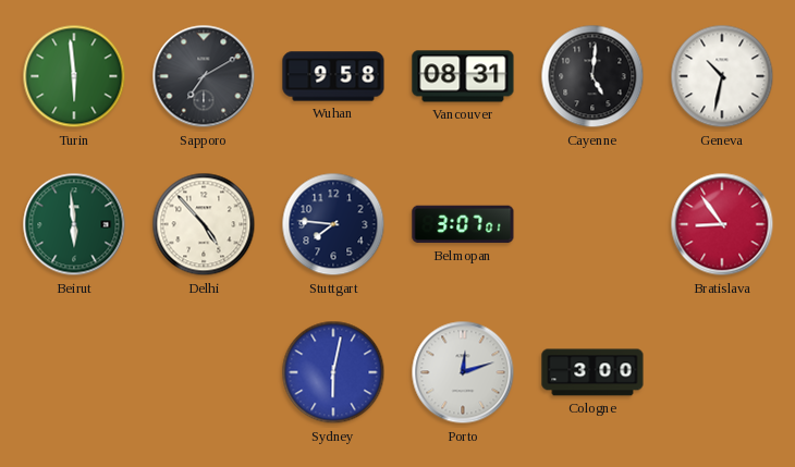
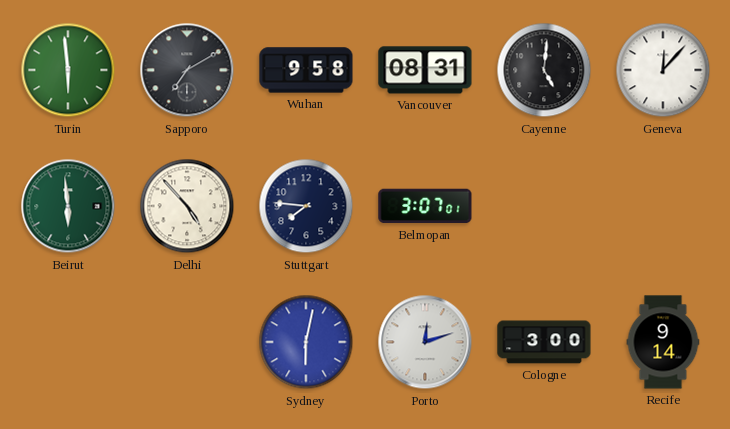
Geneva: 10:32 -> 12:07 (663, 70)
Bratislava: 8:54 -> none (722, 224)
Recife: none -> 9:14 (663, 342)
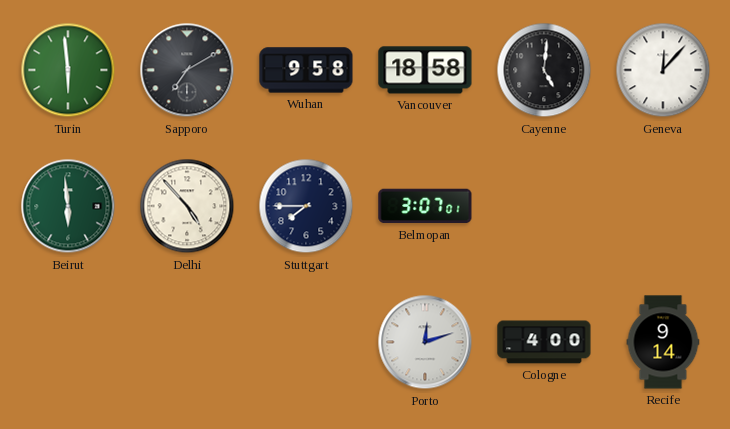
Vancouver: 08:31 -> 18:58 (425, 70)
Stuttgart: 7:46 -> 7:45 (306, 206)
Sydney: 6:02 -> none (306, 342)
Cologne: 3:00 -> 4:00 (544, 342)
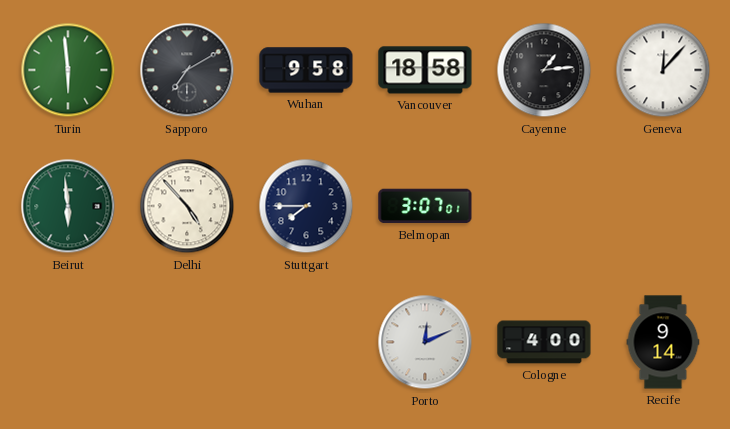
Cayenne: 5:01 -> 1:14 (544, 70)
Porto: 12:12 -> 12:11 (425, 342)
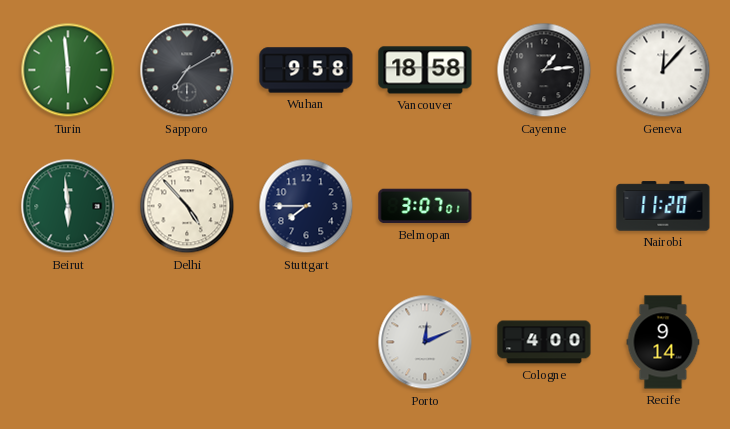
Nairobi: none -> 11:20 (663, 206)
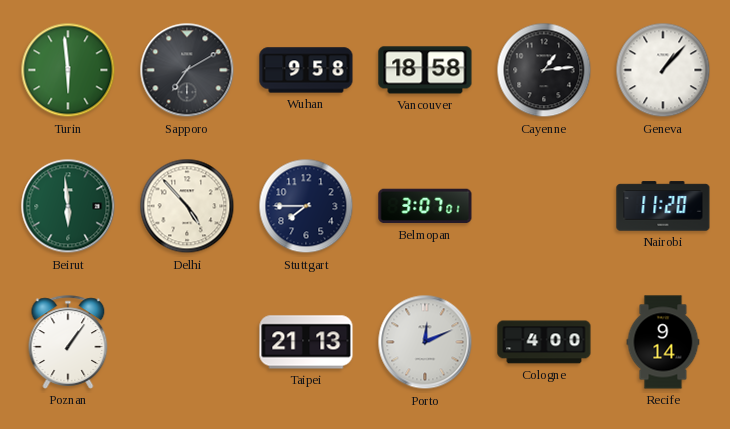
Geneva: 12:07 -> 1:07 (663, 70)
Poznan: none -> 1:06 (68, 342)
Taipei: none -> 21:13 (306, 342)
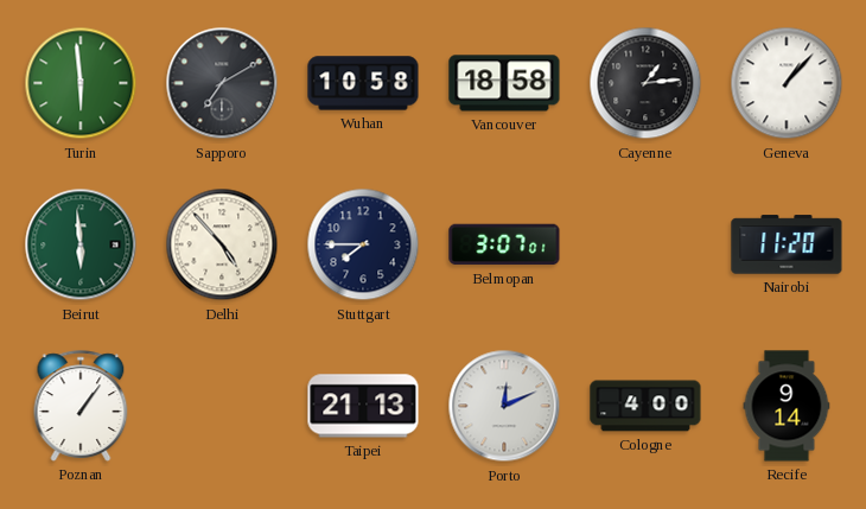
Wuhan: 9:58 -> 10:58 (363, 83)
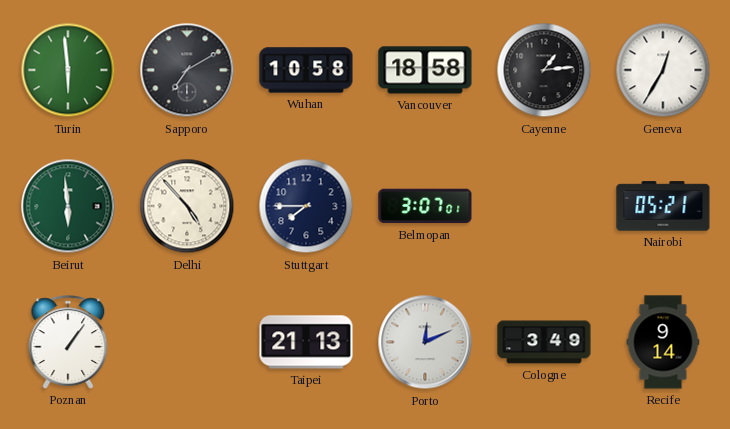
Geneva: 1:07 -> 12:35 (663, 70)
Nairobi: 11:20 -> 05:21 (663, 206)
Cologne: 4:00 -> 3:49 (544, 342)
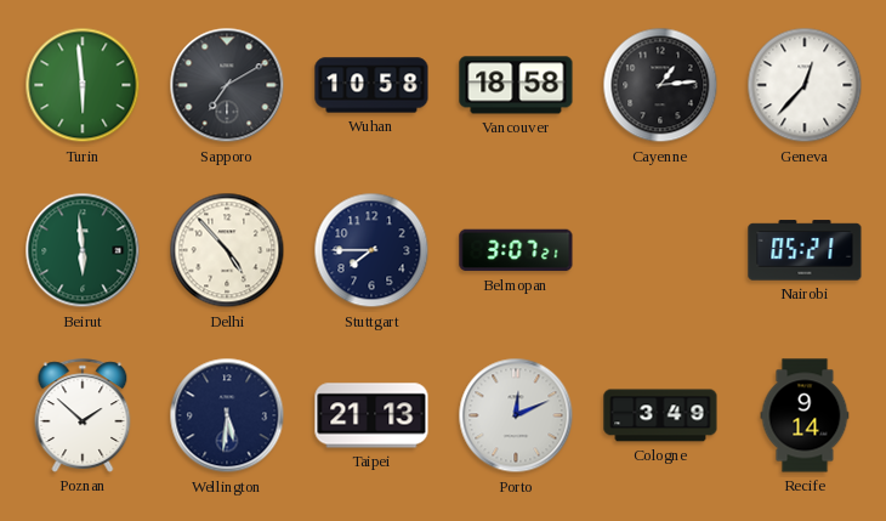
Geneva: 12:35 -> 12:37 (805, 85)
Belmopan: 3:07:01 -> 3:07:21 (516, 250)
Poznan: 1:06 -> 1:52 (83, 415)
Wellington: none -> 5:31 (227, 415)
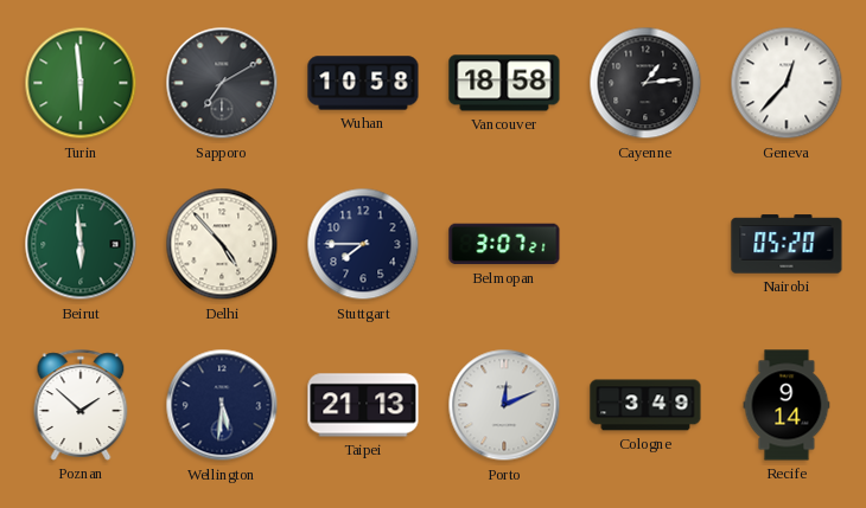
Nairobi: 05:21 -> 05:20 (787, 244)
